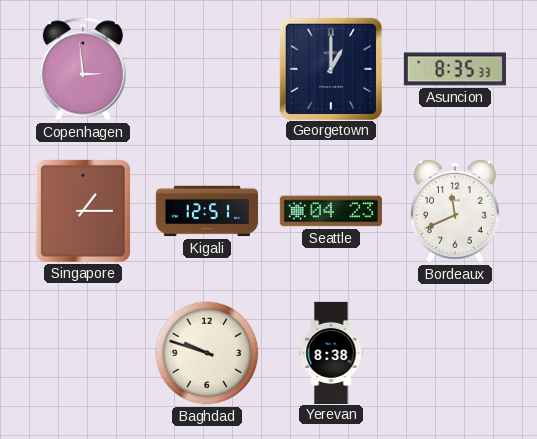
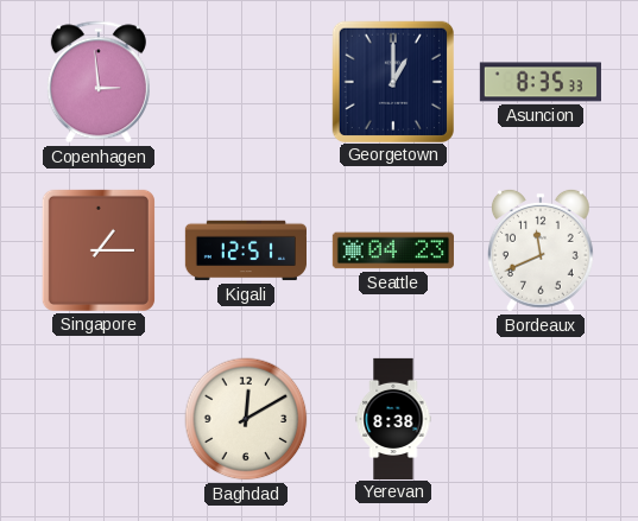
Baghdad: 9:48 -> 12:10 (246, 419)
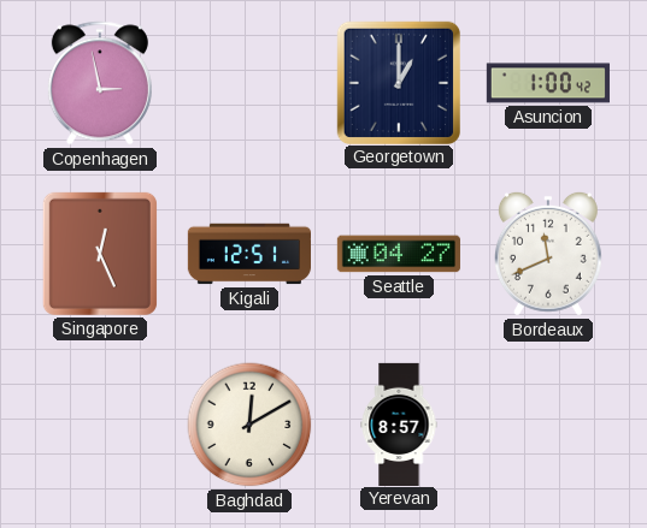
Copenhagen: 2:59 -> 2:58 (100, 83)
Asuncion: 8:35 -> 1:00 (548, 83)
Singapore: 1:15 -> 12:26 (100, 254)
Seattle: 04:23 -> 04:27 (399, 254)
Yerevan: 8:38 -> 8:57 (399, 423)
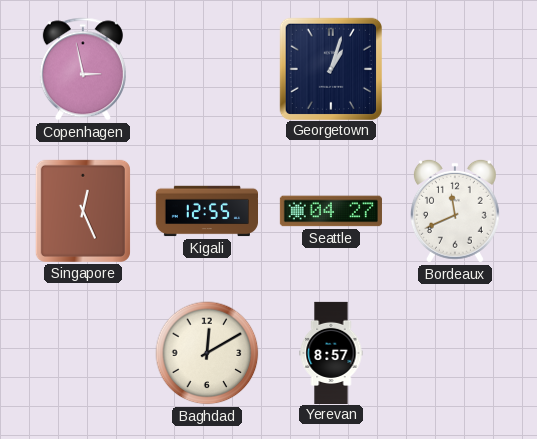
Georgetown: 1:00 -> 1:03 (330, 68)
Asuncion: 1:00 -> none (548, 83)
Kigali: 12:51 -> 12:55 (206, 211)
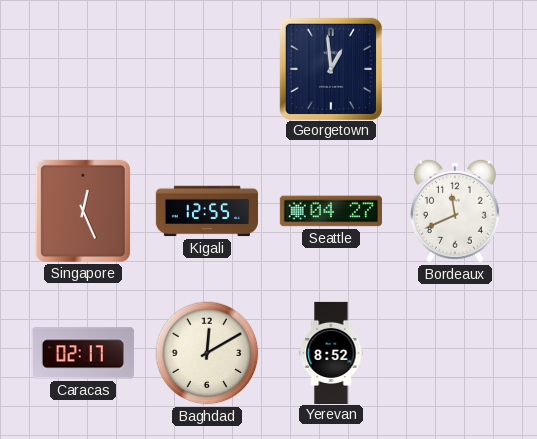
Copenhagen: 2:58 -> none (83, 69)
Georgetown: 1:03 -> 12:59 (330, 68)
Caracas: none -> 02:17 (83, 353)
Yerevan: 8:57 -> 8:52 (331, 352)
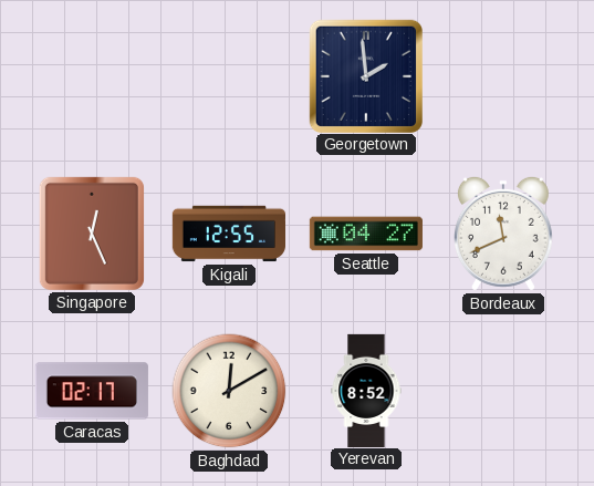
Georgetown: 12:59 -> 1:59 (365, 75)
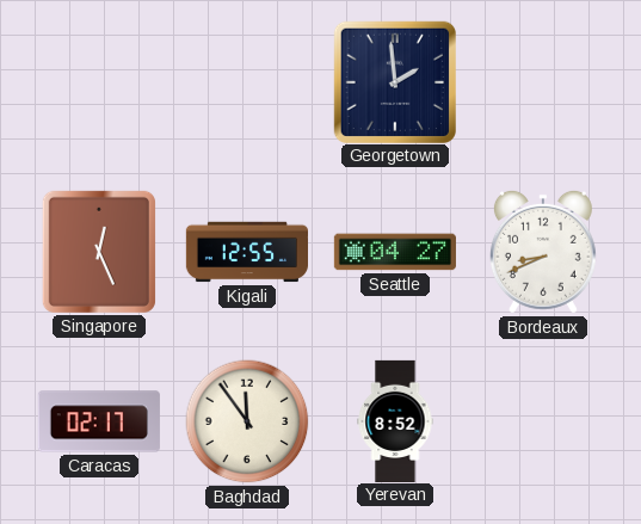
Bordeaux: 11:41 -> 8:41 (543, 252)
Baghdad: 12:10 -> 11:54 (247, 421)
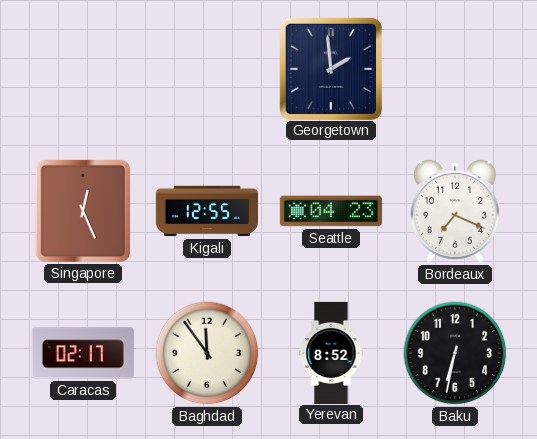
Seattle: 04:27 -> 04:23 (331, 211)
Bordeaux: 8:41 -> 7:19 (455, 211)
Baku: none -> 6:32 (455, 353)
